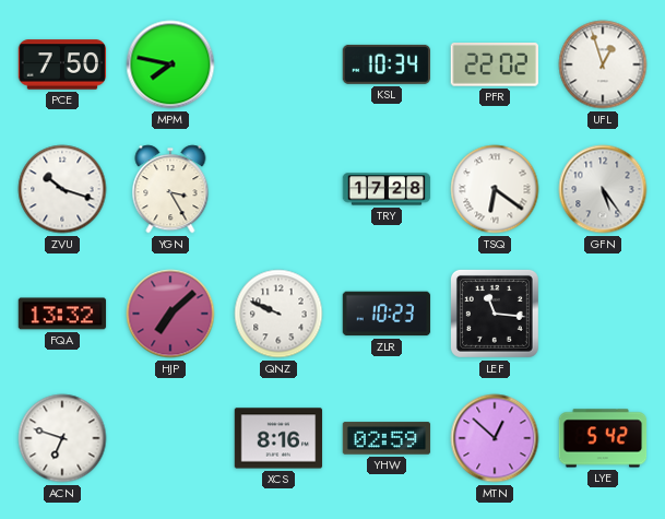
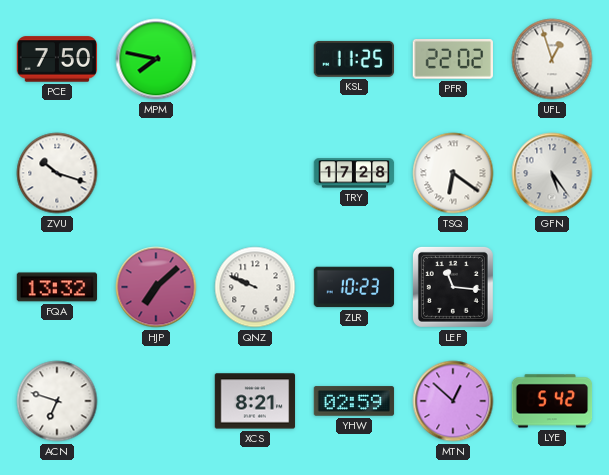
KSL: 10:34 -> 11:25 (353, 59)
YGN: 3:25 -> none (170, 189)
XCS: 8:16 -> 8:21 (255, 401)
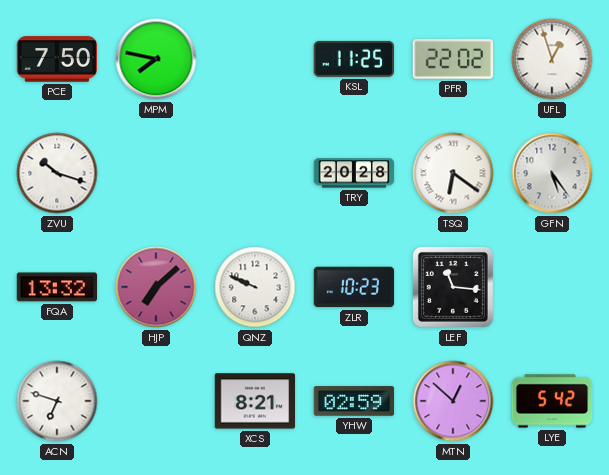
TRY: 17:28 -> 20:28 (354, 173)
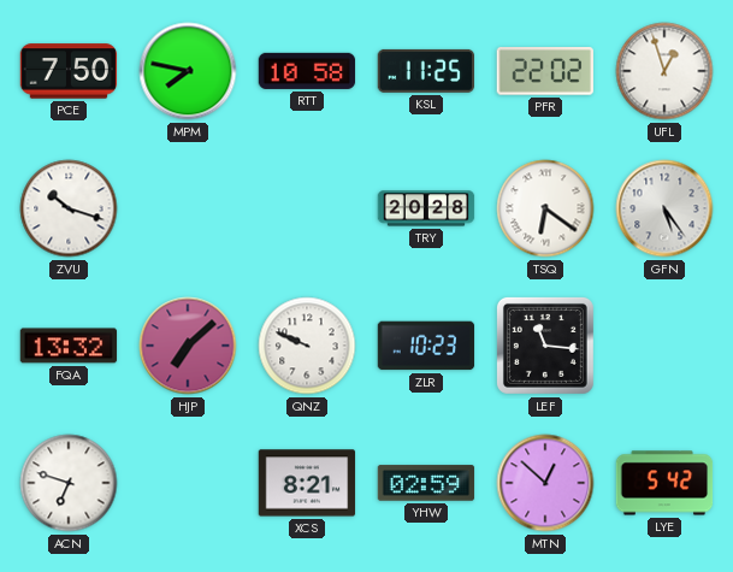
RTT: none -> 10:58 (307, 71)
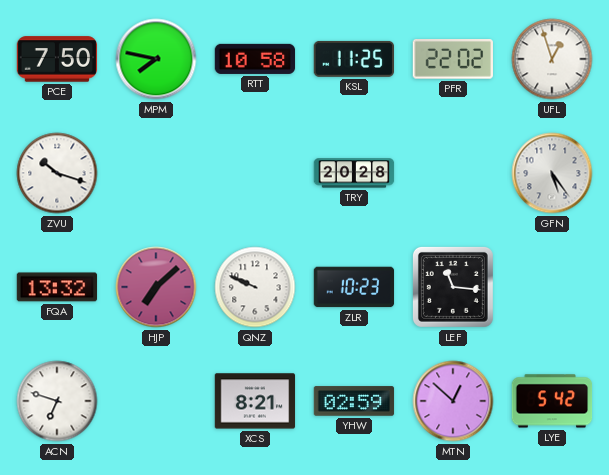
TSQ: 6:21 -> none (545, 208)
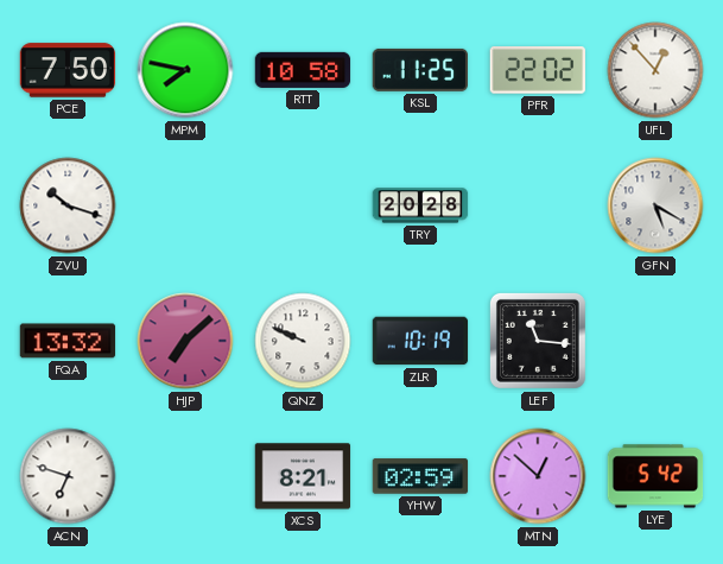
UFL: 12:57 -> 12:53 (655, 70)
GFN: 5:24 -> 5:20 (655, 205)
ZLR: 10:23 -> 10:19 (420, 341)
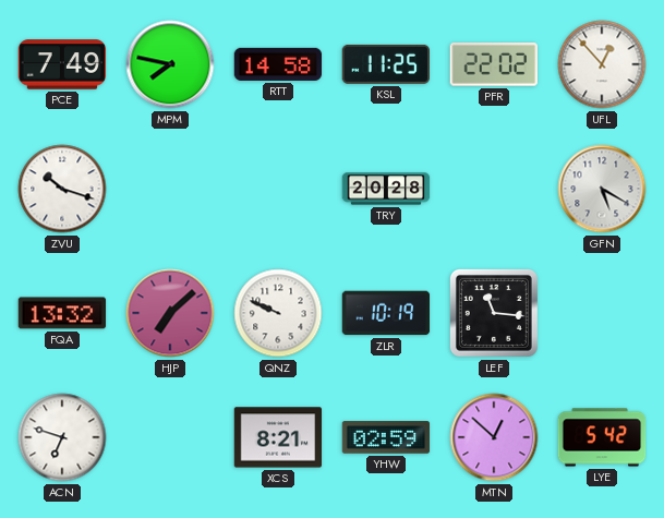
PCE: 7:50 -> 7:49 (62, 64)
RTT: 10:58 -> 14:58 (278, 64)
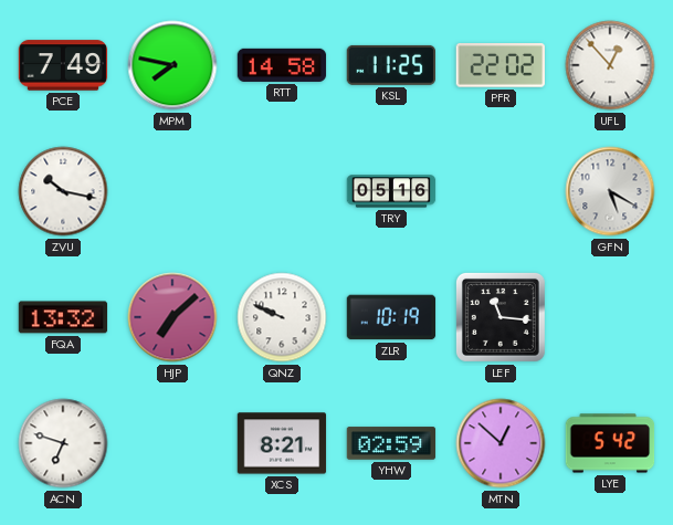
ZVU: 10:18 -> 10:17 (63, 191)
TRY: 20:28 -> 05:16 (391, 191)
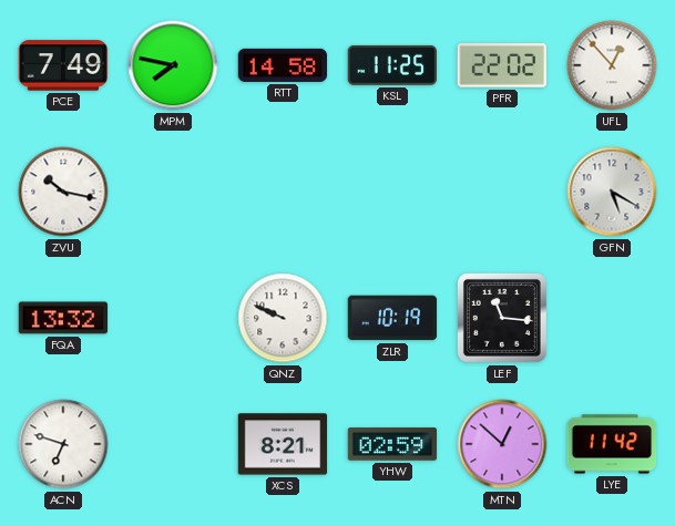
TRY: 05:16 -> none (391, 191)
HJP: 7:08 -> none (172, 317)
LYE: 5:42 -> 11:42 (612, 444)
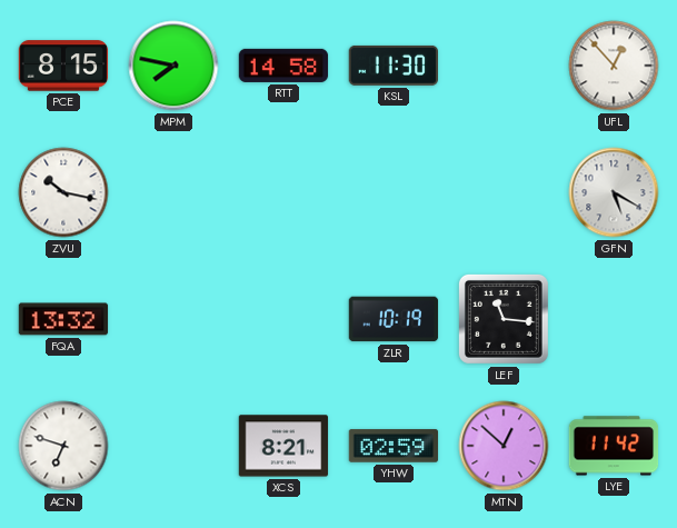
PCE: 7:49 -> 8:15 (63, 66)
KSL: 11:25 -> 11:30 (392, 66)
PFR: 22:02 -> none (501, 66)
QNZ: 9:49 -> none (283, 318)
